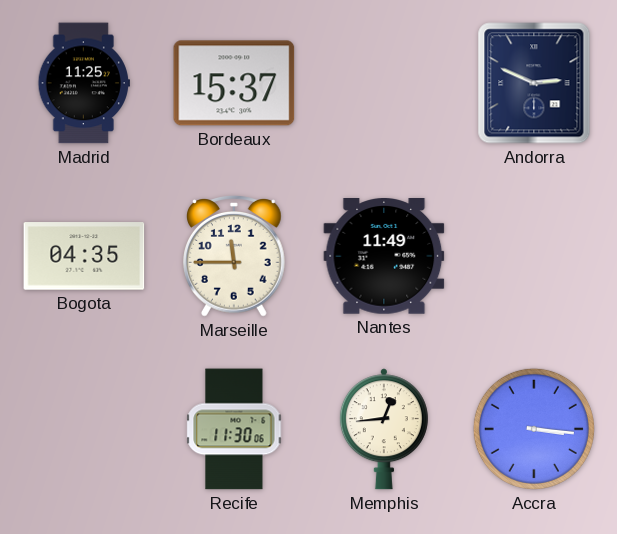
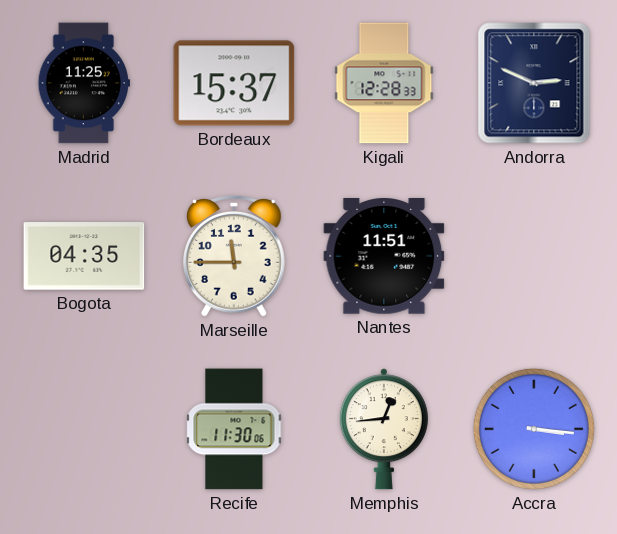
Kigali: none -> 12:28 (384, 83)
Nantes: 11:49 -> 11:51 (384, 257)
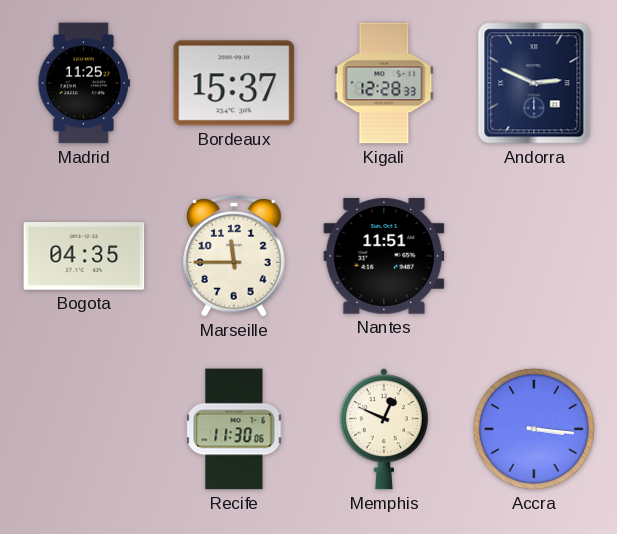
Memphis: 12:44 -> 12:49 (384, 429)
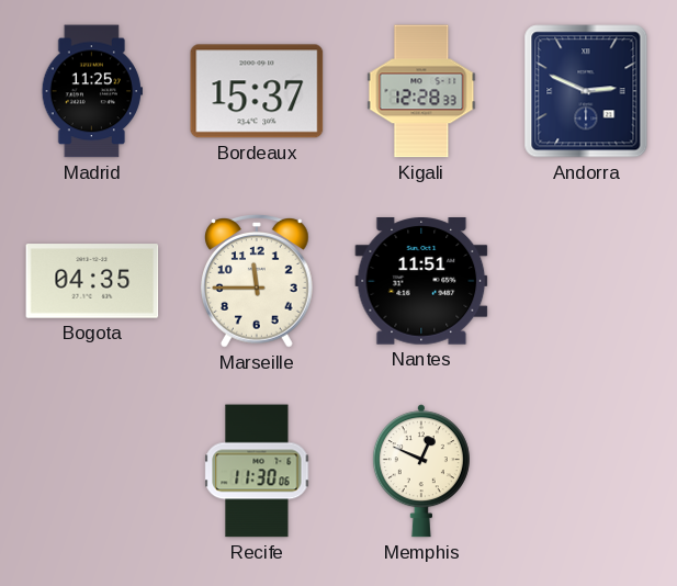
Accra: 3:16 -> none (534, 429)
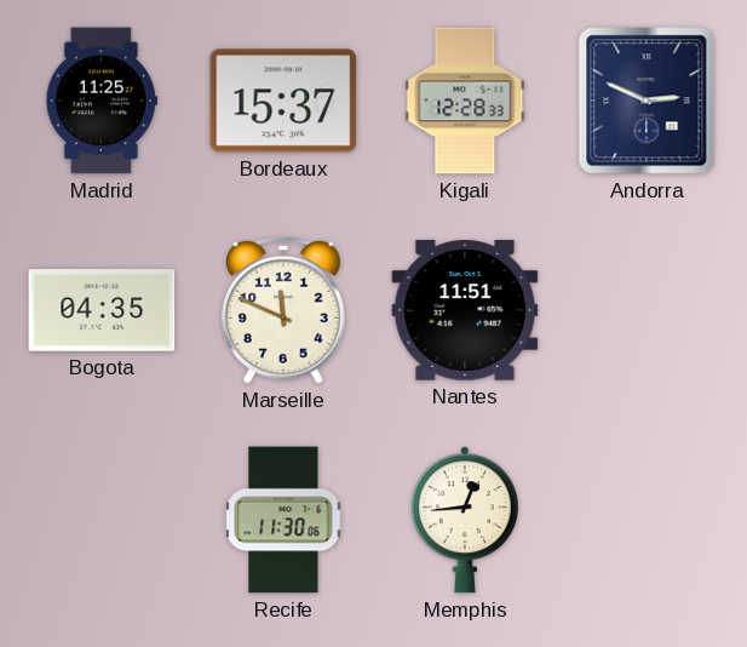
Marseille: 11:45 -> 11:49 (285, 310)
Memphis: 12:49 -> 12:44 (465, 520)
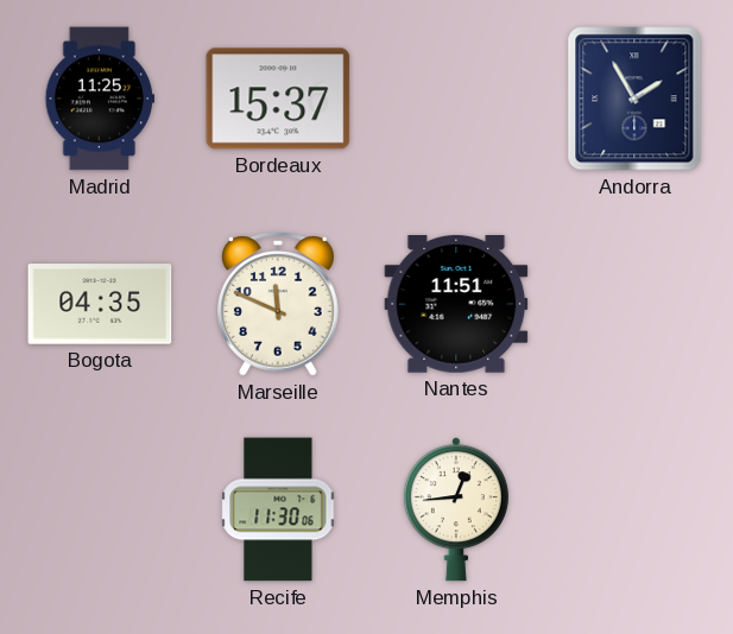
Kigali: 12:28 -> none (465, 101)
Andorra: 2:49 -> 1:55 (634, 99)
